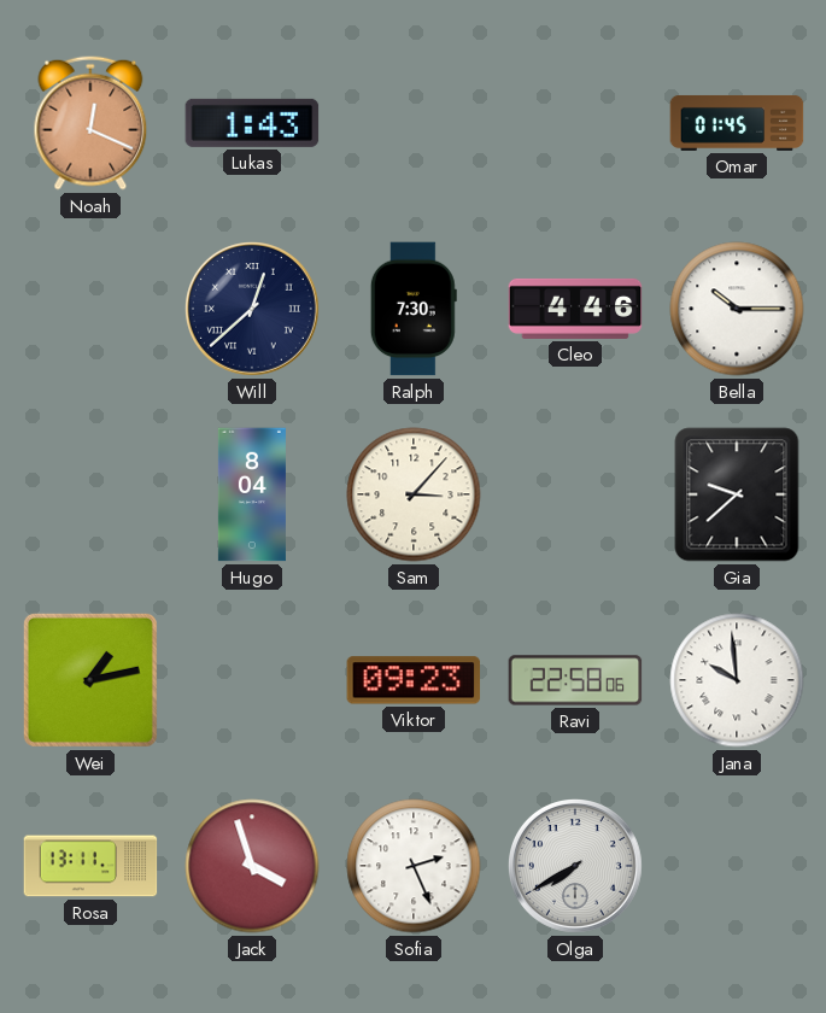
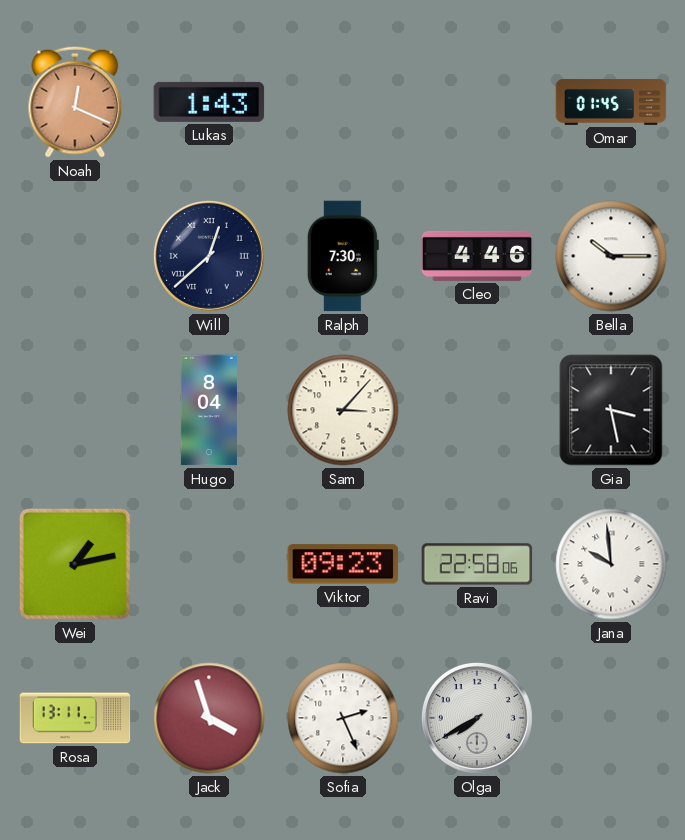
Gia: 9:38 -> 3:28 (611, 410)
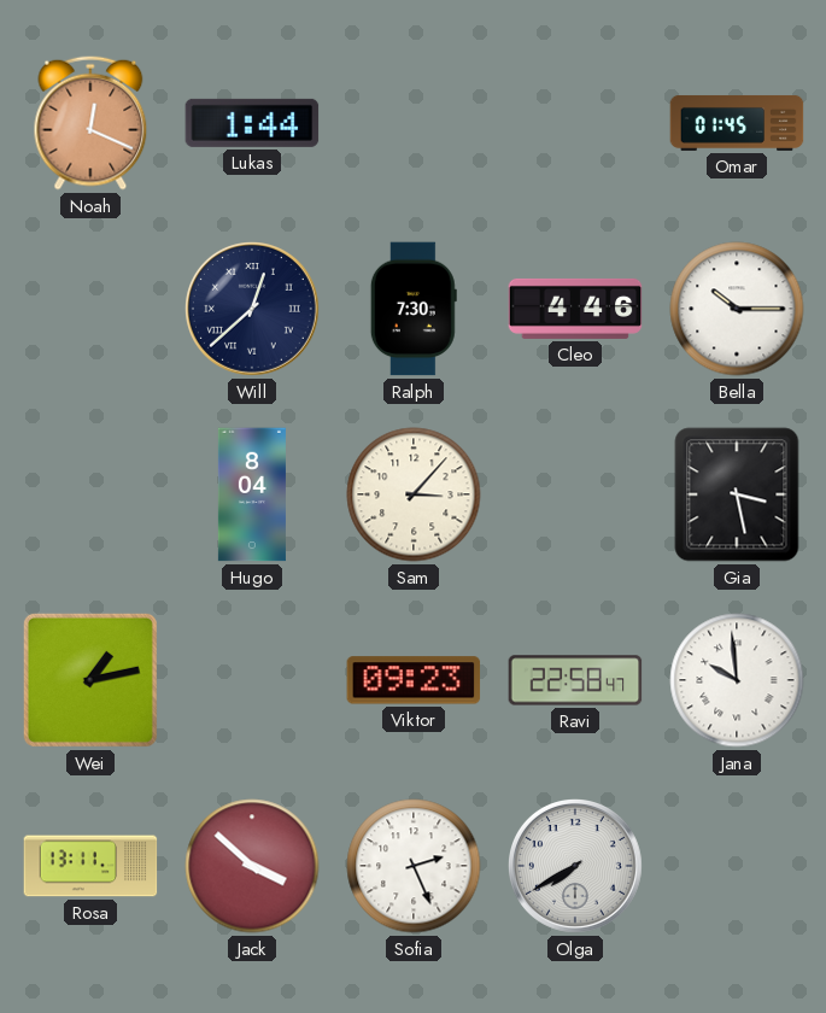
Lukas: 1:43 -> 1:44 (252, 123)
Ravi: 22:58:06 -> 22:58:47 (575, 680)
Jack: 3:57 -> 3:52 (252, 866)
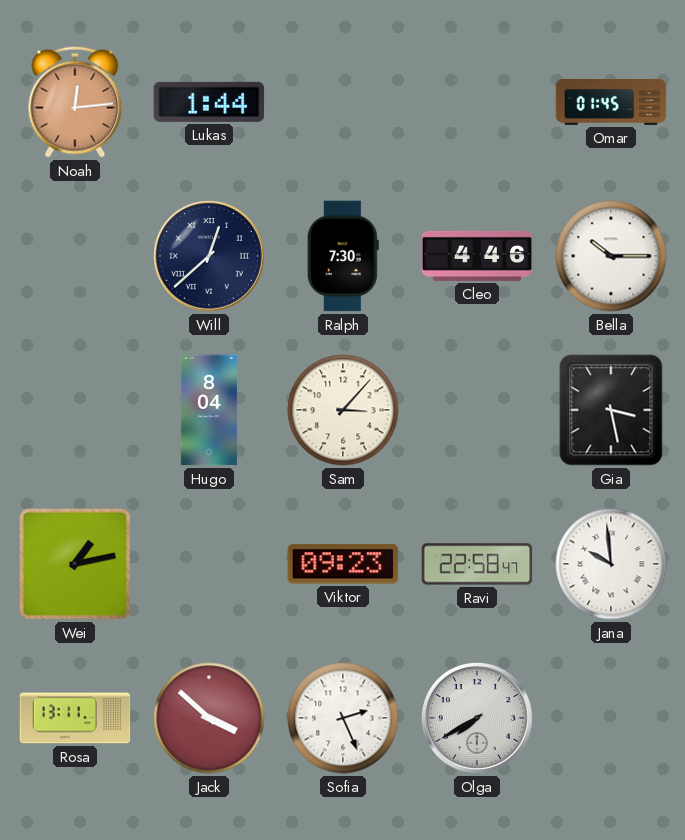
Noah: 12:19 -> 12:14 (75, 102)
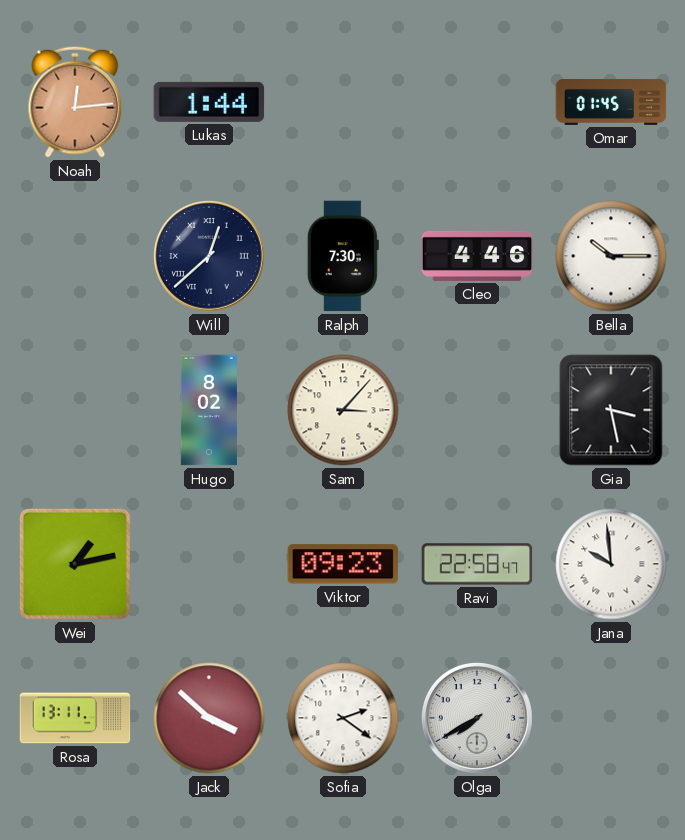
Hugo: 8:04 -> 8:02 (209, 410)
Sofia: 2:26 -> 2:21 (343, 718)
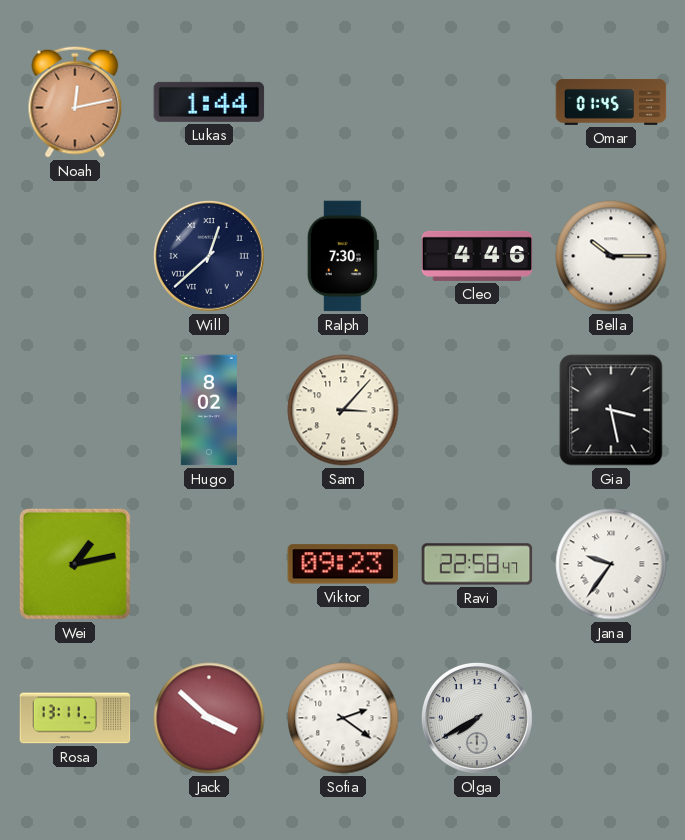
Noah: 12:14 -> 12:13 (75, 102)
Jana: 9:59 -> 9:36 (611, 564)
